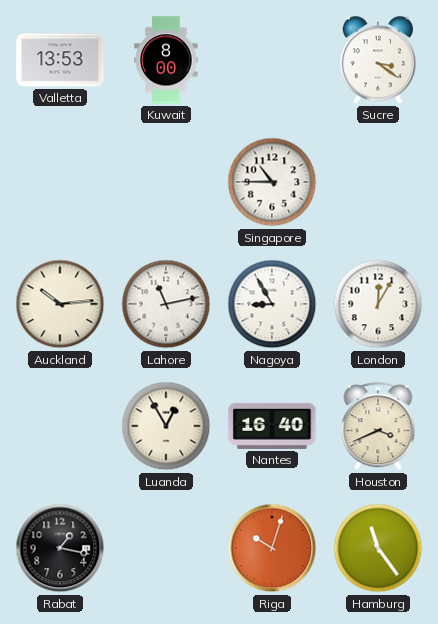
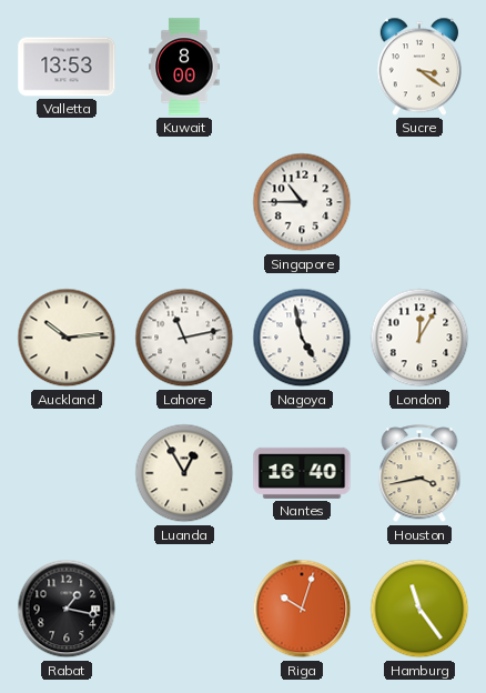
Nagoya: 8:55 -> 4:58 (302, 338)
Houston: 3:41 -> 3:43 (419, 474)
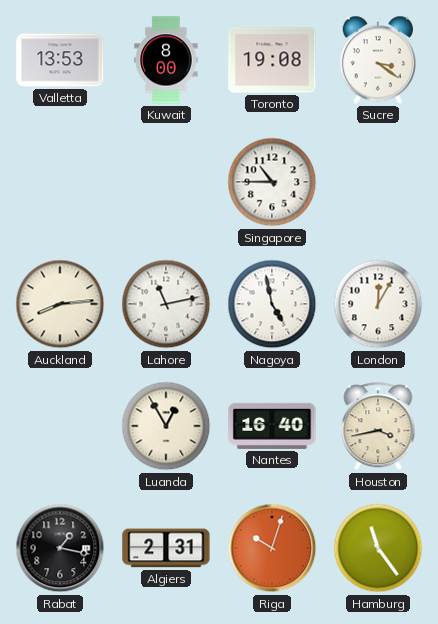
Toronto: none -> 19:08 (272, 60)
Auckland: 10:14 -> 8:14 (60, 304)
Algiers: none -> 2:31 (166, 548)
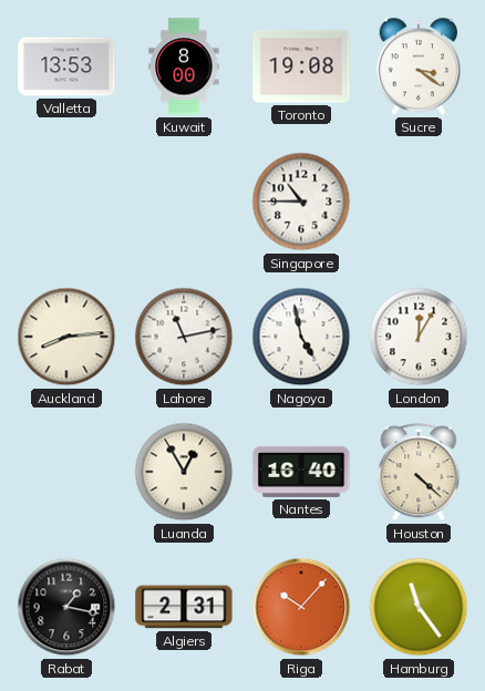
Houston: 3:43 -> 4:22 (419, 473)
Riga: 10:03 -> 10:07 (301, 607)
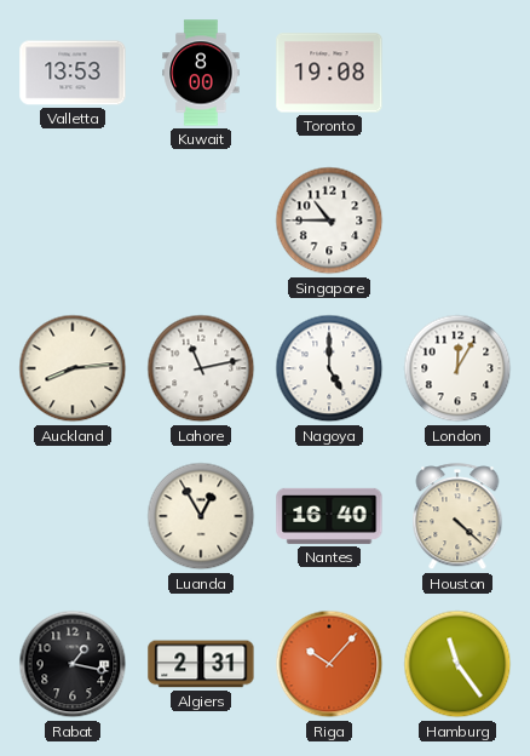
Sucre: 3:21 -> none (417, 66)
Nagoya: 4:58 -> 5:00 (329, 368)
